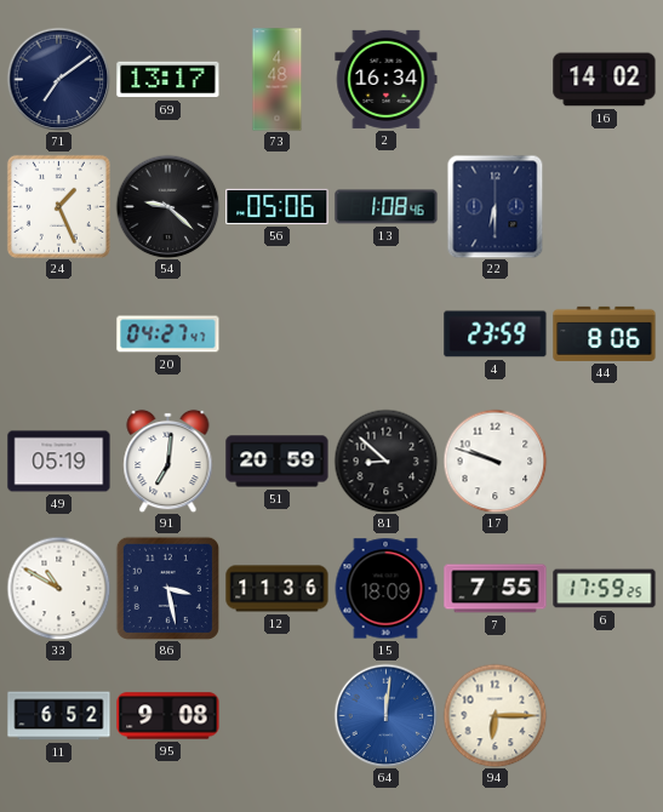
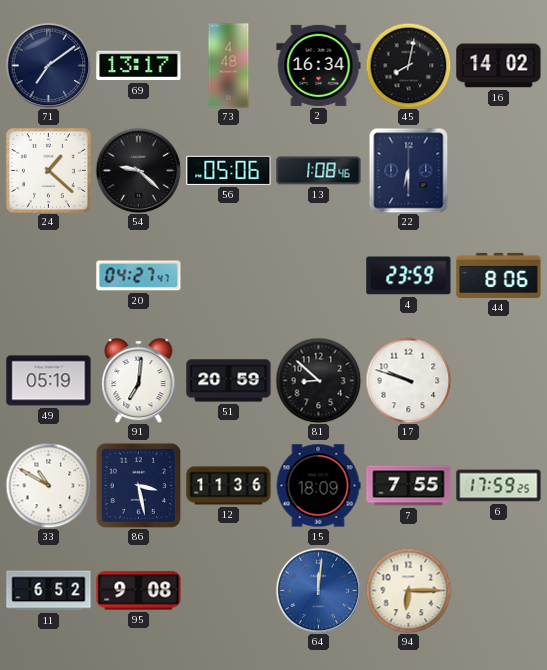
45: none -> 8:02 (408, 65)
24: 1:26 -> 1:22 (48, 170)
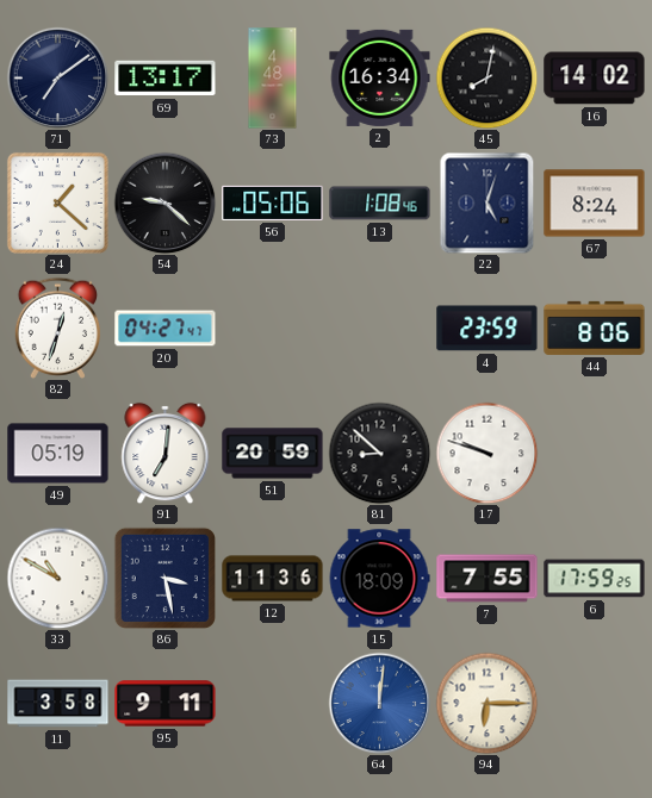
22: 6:30 -> 5:03 (488, 202)
67: none -> 8:24 (595, 204)
82: none -> 12:33 (57, 328)
11: 6:52 -> 3:58 (58, 704)
95: 9:08 -> 9:11 (166, 704)
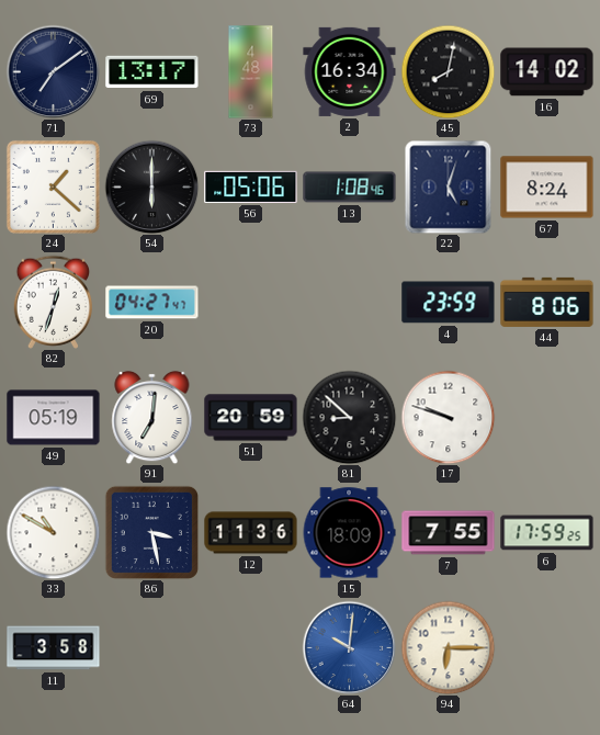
54: 9:22 -> 6:00 (151, 186)
95: 9:11 -> none (166, 704)
64: 12:01 -> 10:01 (349, 647)
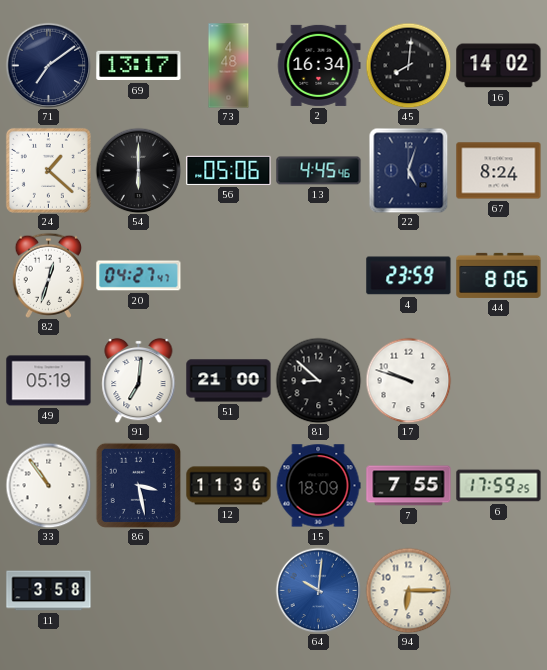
45: 8:02 -> 8:01 (408, 65)
13: 1:08 -> 4:45 (319, 171)
51: 20:59 -> 21:00 (229, 381)
33: 10:50 -> 10:54 (48, 485)
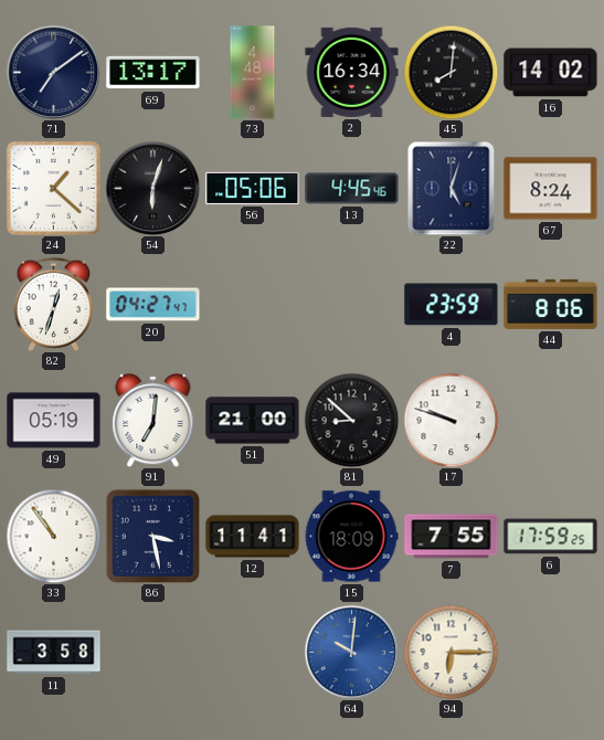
54: 6:00 -> 6:03 (152, 188)
12: 11:36 -> 11:41 (253, 537)
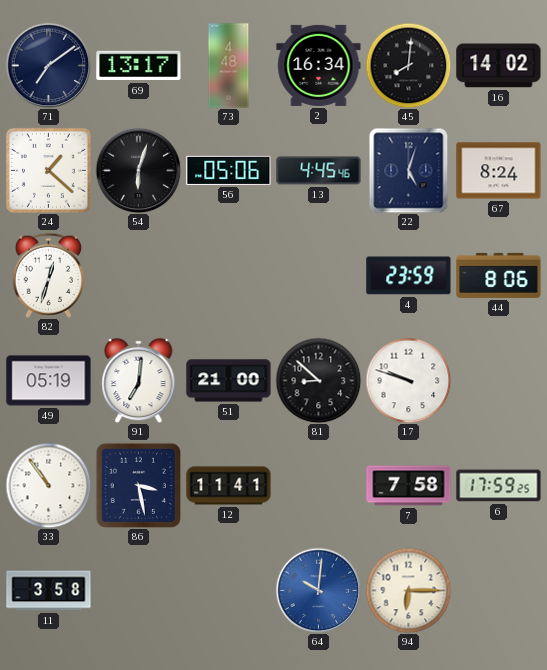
20: 04:27 -> none (153, 305)
15: 18:09 -> none (351, 537)
7: 7:55 -> 7:58 (409, 486)
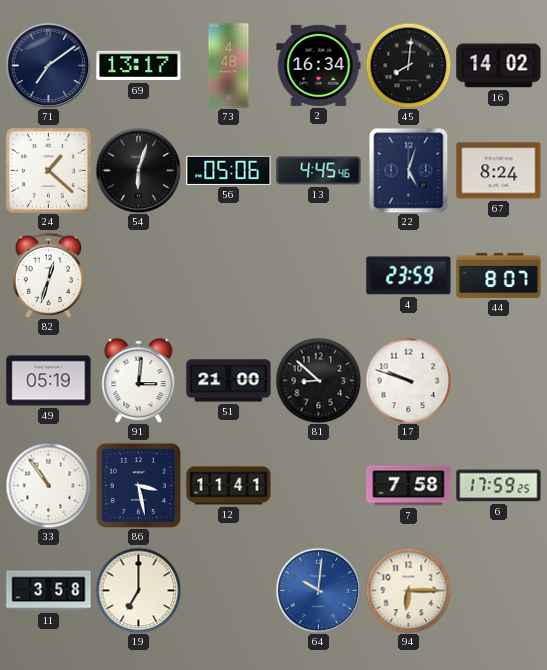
44: 8:06 -> 8:07 (499, 275)
91: 7:01 -> 3:01 (139, 380)
19: none -> 7:00 (138, 590)
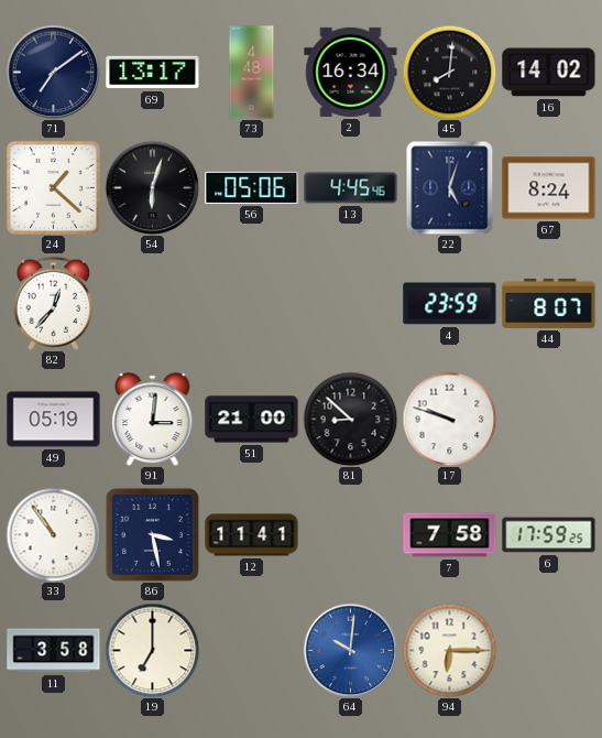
82: 12:33 -> 12:37 (53, 303)
